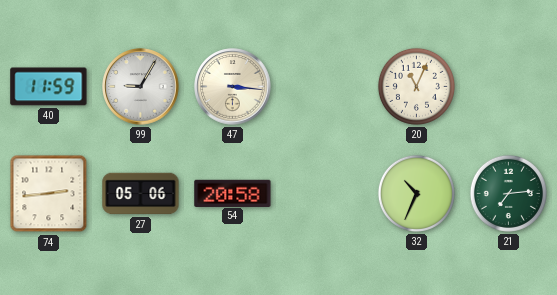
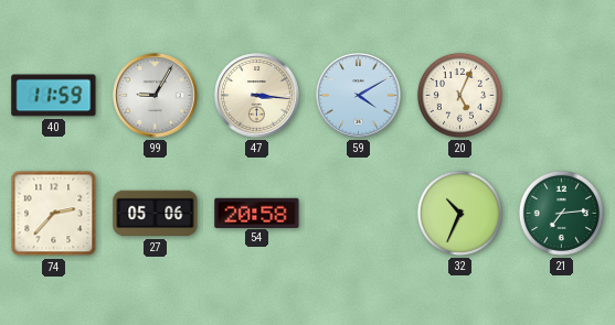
59: none -> 4:10 (359, 96)
20: 11:04 -> 5:04 (459, 95)
74: 2:44 -> 2:37 (54, 214)
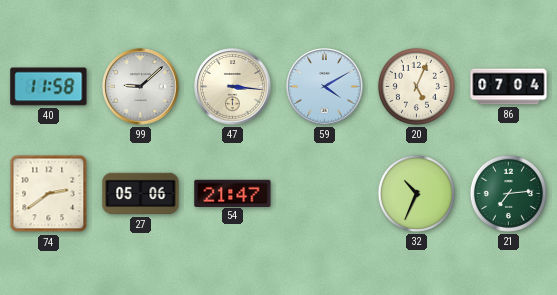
40: 11:59 -> 11:58 (49, 87)
99: 9:05 -> 9:08 (141, 87)
86: none -> 07:04 (509, 87)
74: 2:37 -> 2:39 (49, 194)
54: 20:58 -> 21:47 (233, 193)
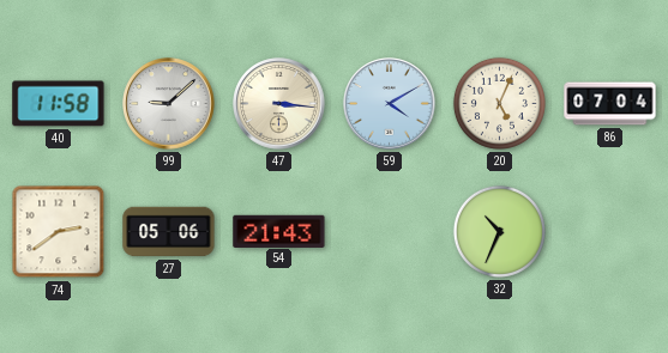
54: 21:47 -> 21:43 (279, 231)
21: 7:14 -> none (508, 193)
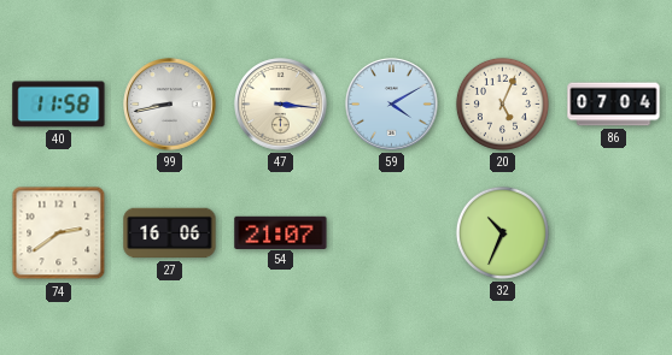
99: 9:08 -> 8:43 (170, 105)
27: 05:06 -> 16:06 (170, 233)
54: 21:43 -> 21:07 (281, 232)
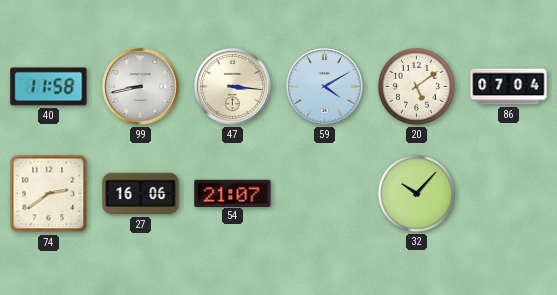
20: 5:04 -> 5:09 (416, 86)
32: 10:34 -> 10:07 (416, 193)
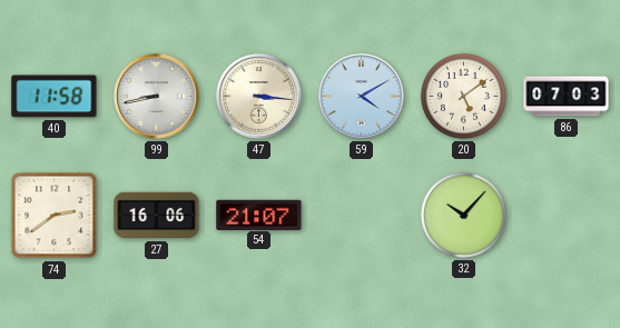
86: 07:04 -> 07:03 (567, 97)
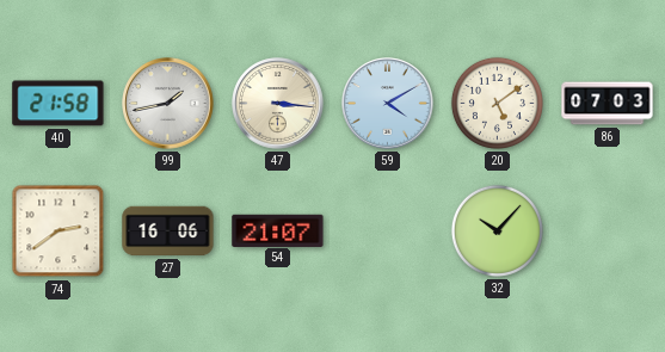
40: 11:58 -> 21:58 (59, 104)
99: 8:43 -> 1:43 (168, 104)
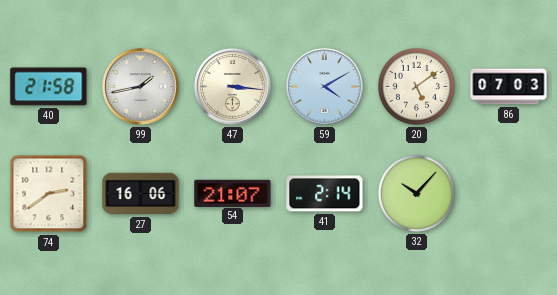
41: none -> 2:14 (325, 194)
